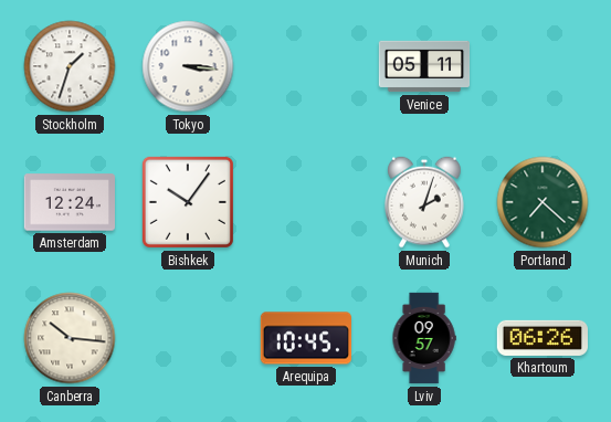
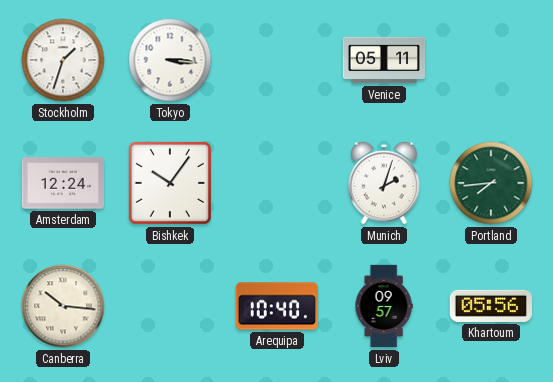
Portland: 7:22 -> 7:44 (491, 183)
Arequipa: 10:45 -> 10:40 (276, 306)
Khartoum: 06:26 -> 05:56 (490, 306)
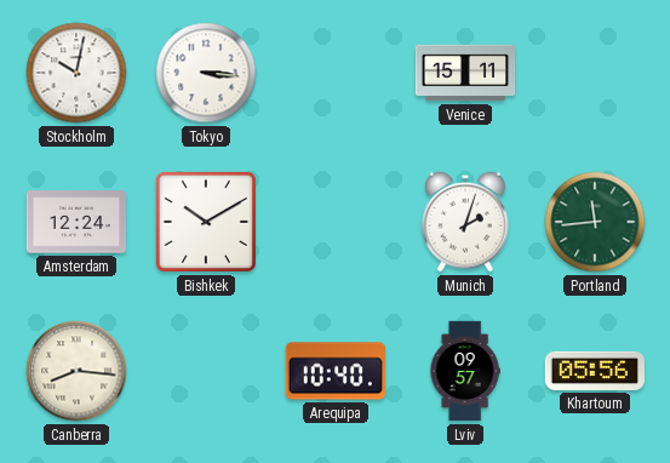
Stockholm: 1:33 -> 10:02 (76, 73)
Venice: 05:11 -> 15:11 (465, 73)
Bishkek: 10:06 -> 10:10 (206, 222)
Portland: 7:44 -> 11:44 (595, 222)
Canberra: 10:16 -> 8:16 (76, 371)
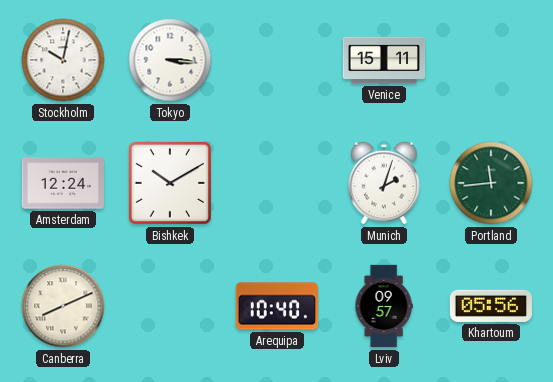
Canberra: 8:16 -> 8:11 (63, 306)
